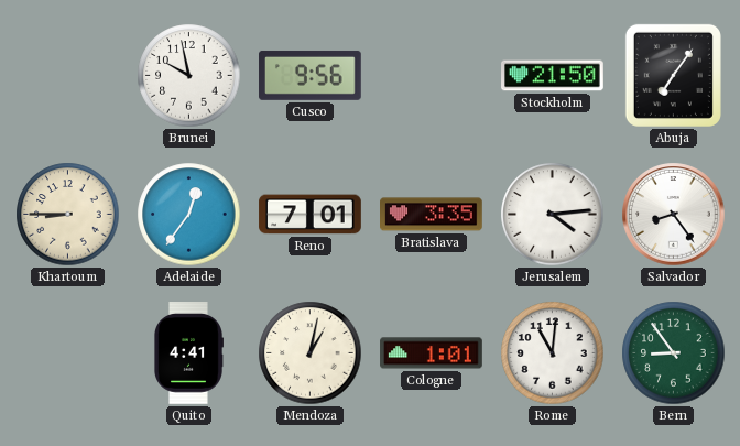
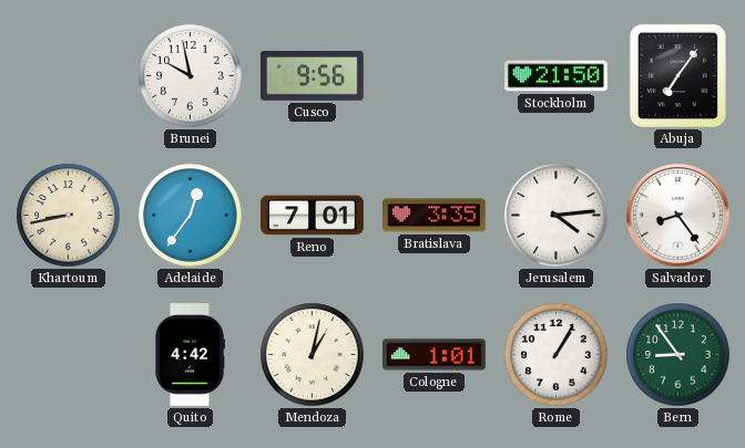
Khartoum: 8:45 -> 8:43 (69, 216)
Quito: 4:41 -> 4:42 (191, 355)
Rome: 11:01 -> 1:05 (557, 355)
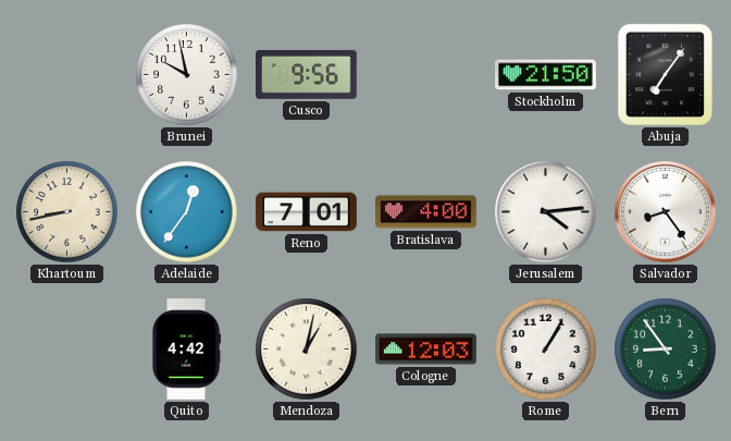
Bratislava: 3:35 -> 4:00 (426, 212)
Cologne: 1:01 -> 12:03 (426, 350)
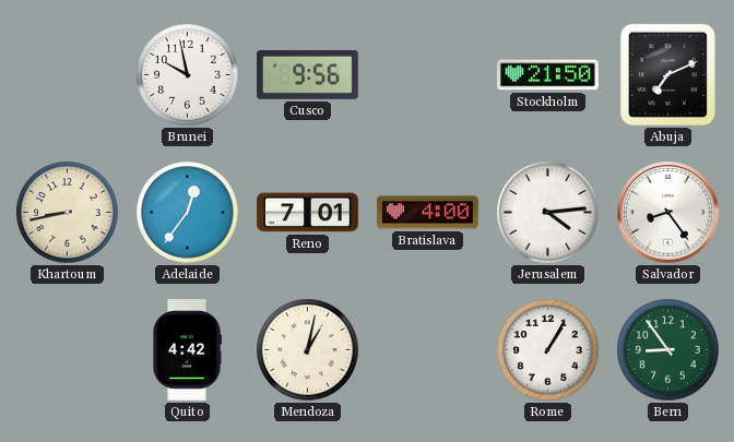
Abuja: 7:06 -> 7:11 (667, 74)
Cologne: 12:03 -> none (426, 350)
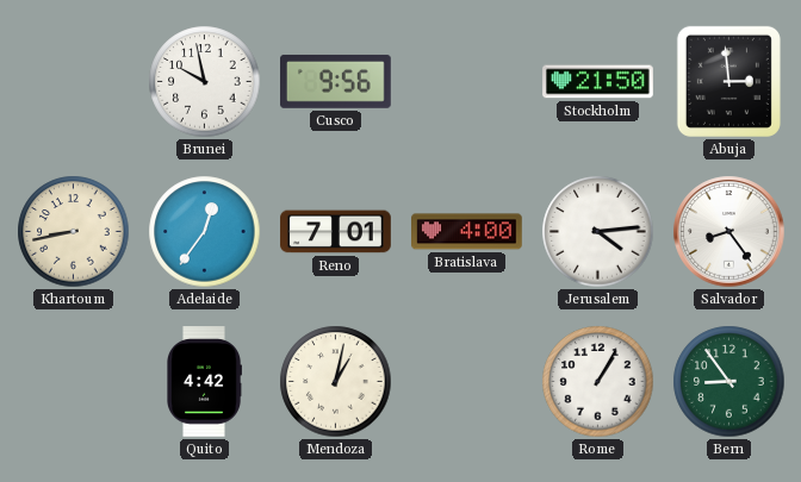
Abuja: 7:11 -> 2:59 (728, 81)
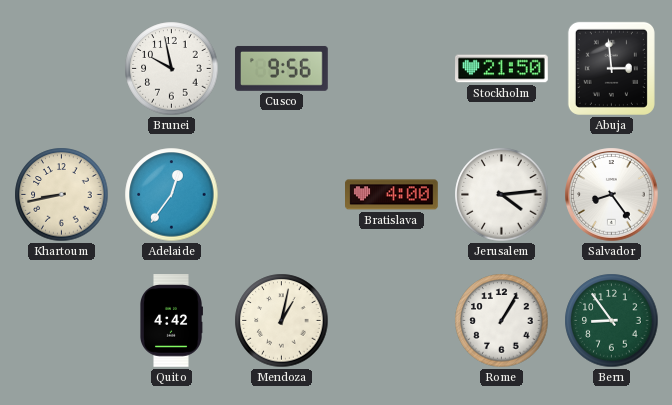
Reno: 7:01 -> none (336, 232)
